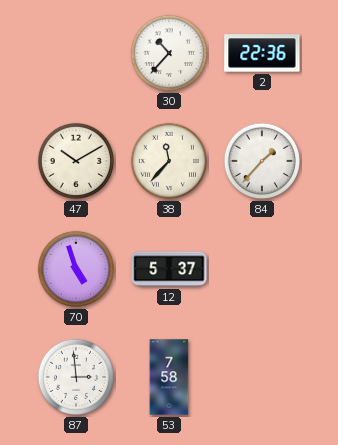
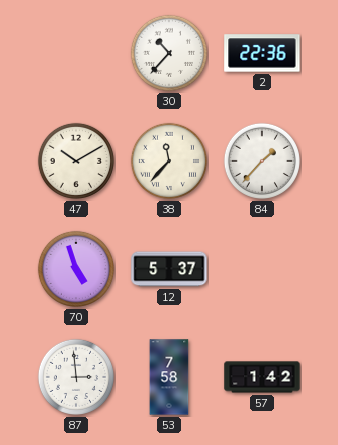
57: none -> 1:42 (262, 377)
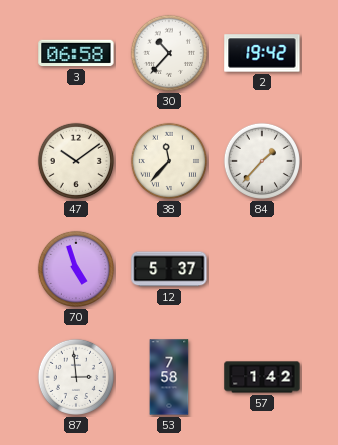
3: none -> 06:58 (76, 53)
2: 22:36 -> 19:42 (262, 53)
47: 10:10 -> 10:09 (76, 161)
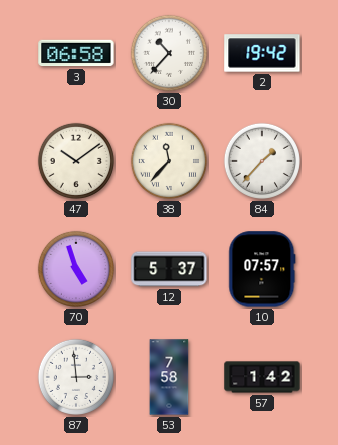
10: none -> 07:57 (262, 269)
